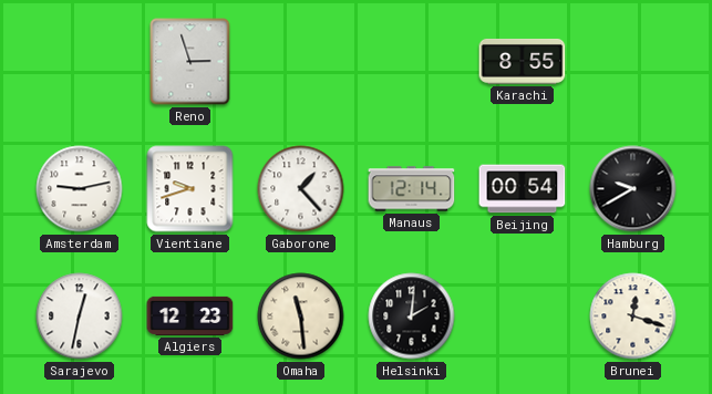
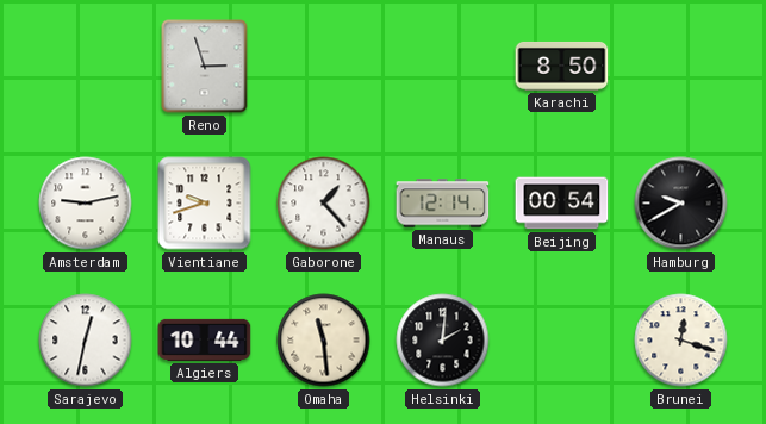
Karachi: 8:55 -> 8:50 (562, 66)
Algiers: 12:23 -> 10:44 (205, 339)
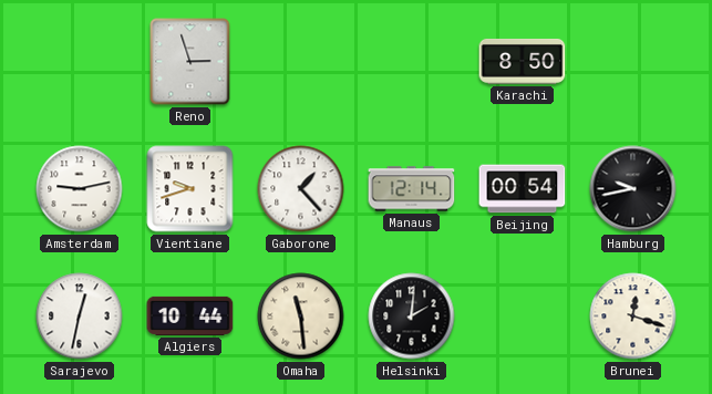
Hamburg: 9:40 -> 9:43 (633, 189)
